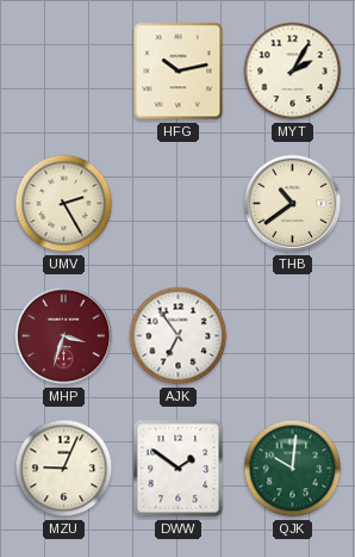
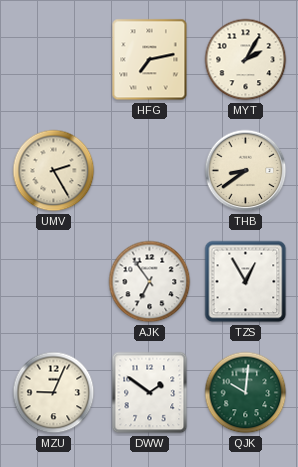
HFG: 10:13 -> 7:13 (150, 60)
THB: 10:39 -> 8:39 (246, 171)
MHP: 3:33 -> none (64, 336)
TZS: none -> 12:55 (246, 282)
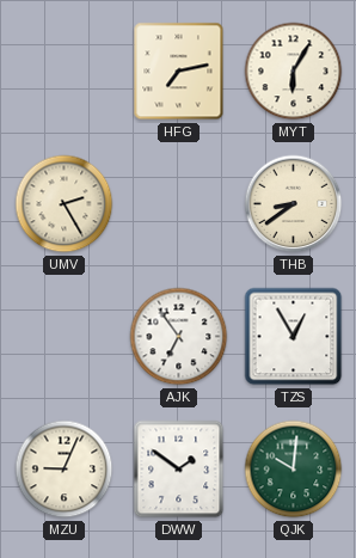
MYT: 2:05 -> 6:05 (294, 72)
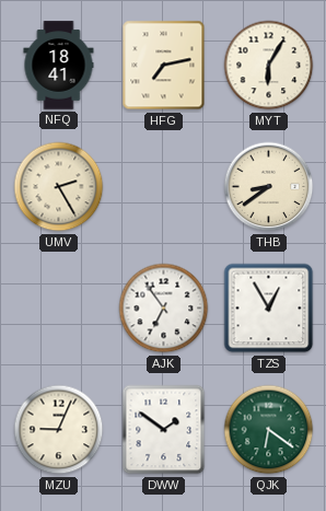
NFQ: none -> 18:41 (59, 66)
QJK: 10:01 -> 6:21 (269, 430)
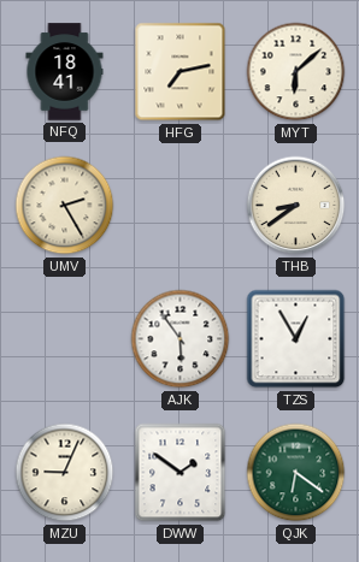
MYT: 6:05 -> 6:08 (296, 72)
AJK: 6:54 -> 5:54 (181, 339)
